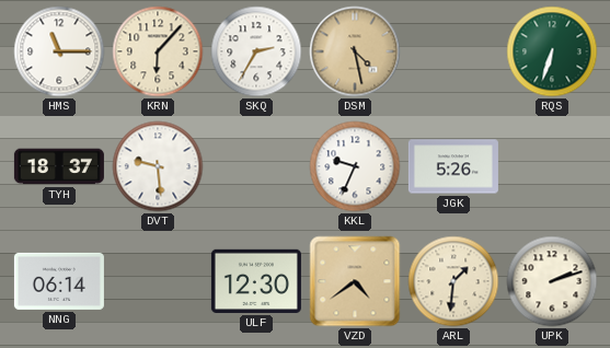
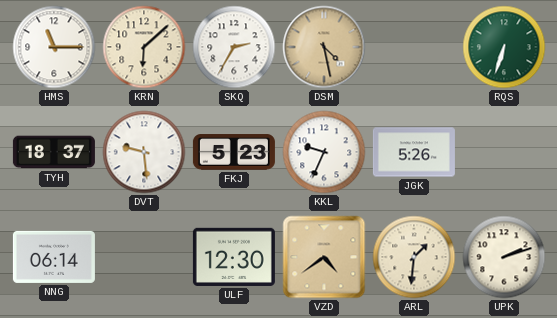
KRN: 6:07 -> 6:08 (144, 47)
FKJ: none -> 5:23 (234, 152)
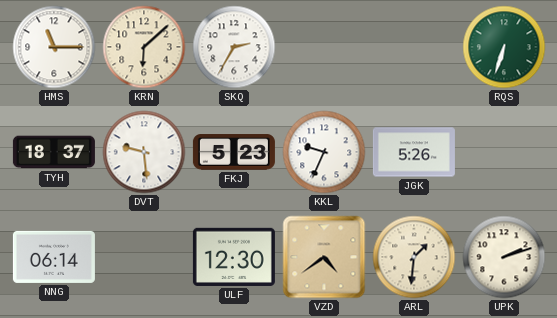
DSM: 4:28 -> none (324, 47)
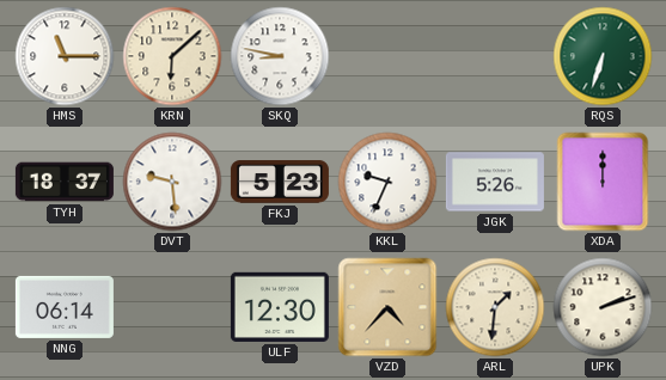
SKQ: 2:35 -> 8:47 (280, 56)
XDA: none -> 12:00 (603, 182)
VZD: 4:39 -> 4:37 (387, 307)
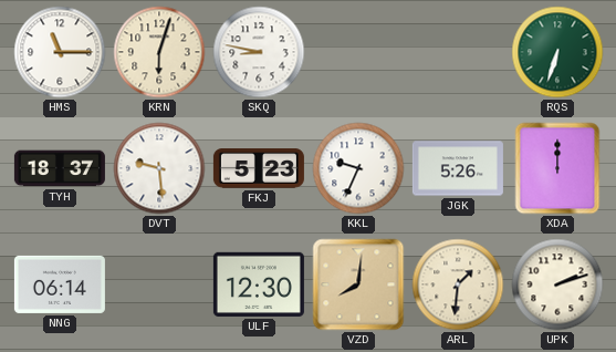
KRN: 6:08 -> 6:03 (159, 52)
VZD: 4:37 -> 8:01 (358, 284)
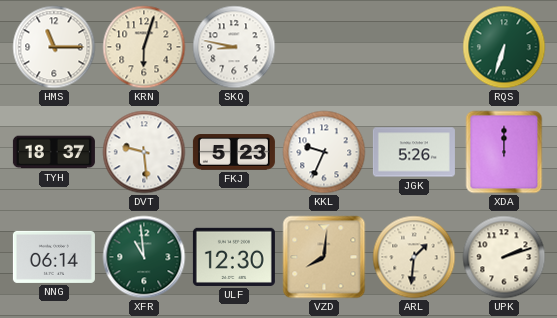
XFR: none -> 10:59 (144, 257)
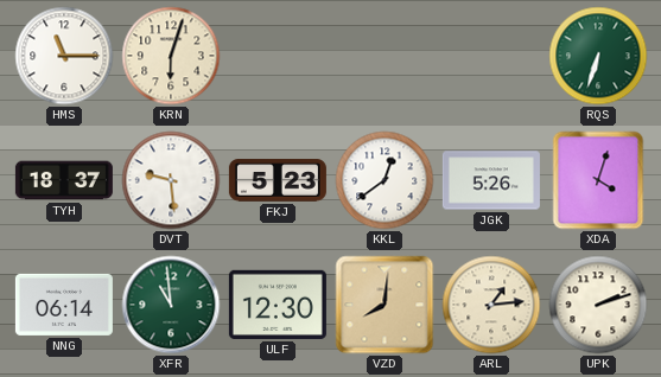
SKQ: 8:47 -> none (234, 47)
KKL: 9:34 -> 12:39 (384, 180)
XDA: 12:00 -> 4:03 (598, 180)
ARL: 1:31 -> 1:14 (491, 305)
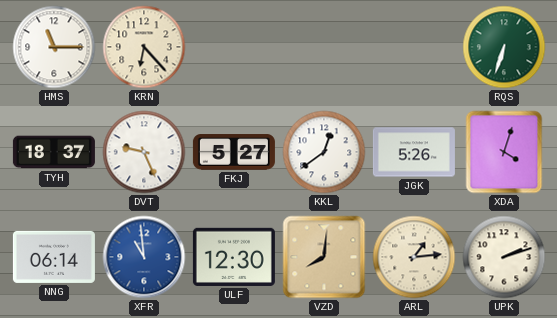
KRN: 6:03 -> 6:23 (144, 47)
DVT: 9:29 -> 9:26 (144, 152)
FKJ: 5:23 -> 5:27 (234, 152)
XFR dial: green -> blue (144, 257)
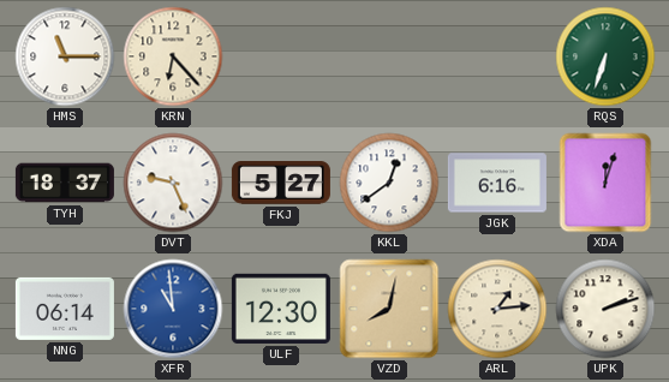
JGK: 5:26 -> 6:16 (497, 183)
XDA: 4:03 -> 12:03 (605, 183)
VZD: 8:01 -> 8:02 (389, 309)
